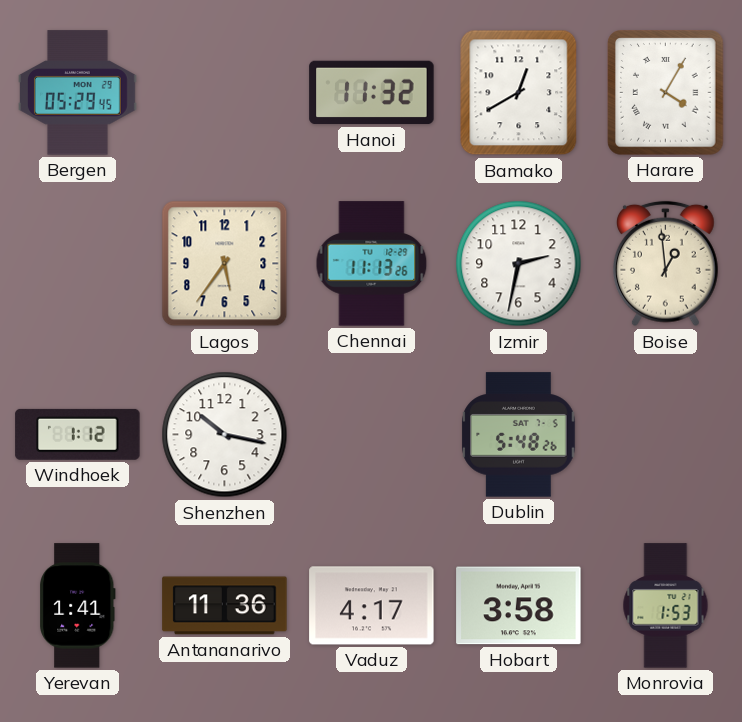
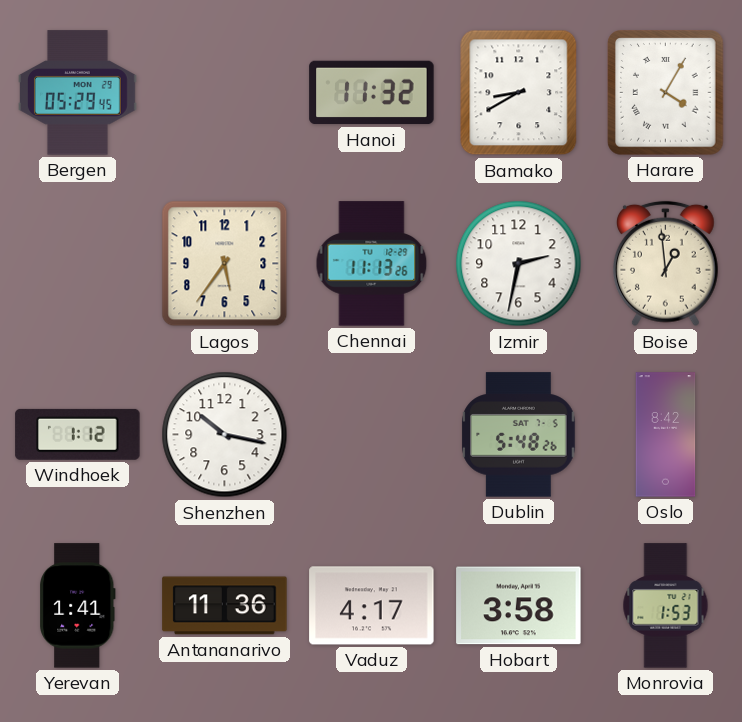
Bamako: 12:40 -> 8:40 (519, 93)
Oslo: none -> 8:42 (666, 435)
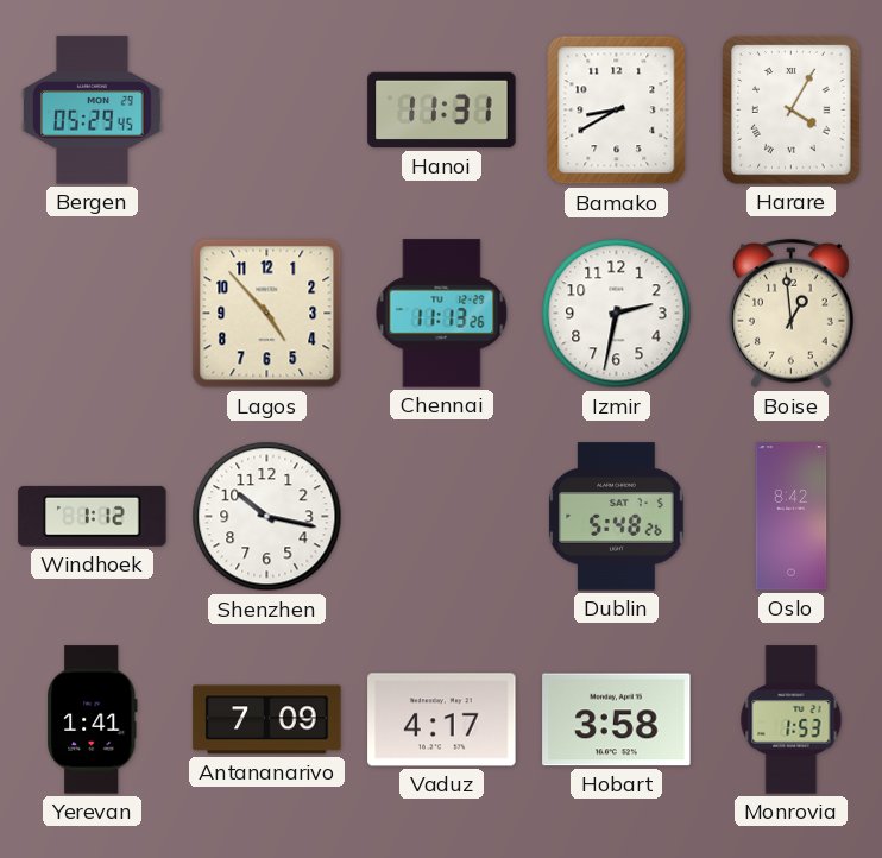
Hanoi: 11:32 -> 11:31 (442, 111)
Lagos: 5:36 -> 4:53 (267, 314)
Antananarivo: 11:36 -> 7:09 (267, 720)
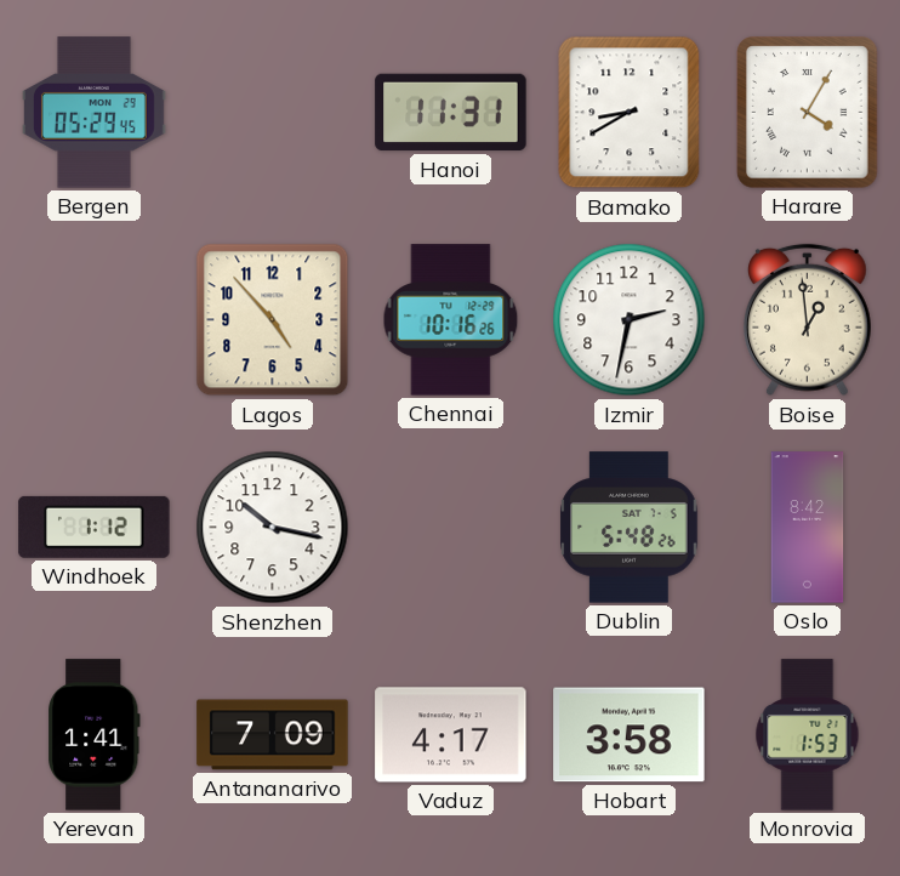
Chennai: 11:13 -> 10:16 (451, 320)
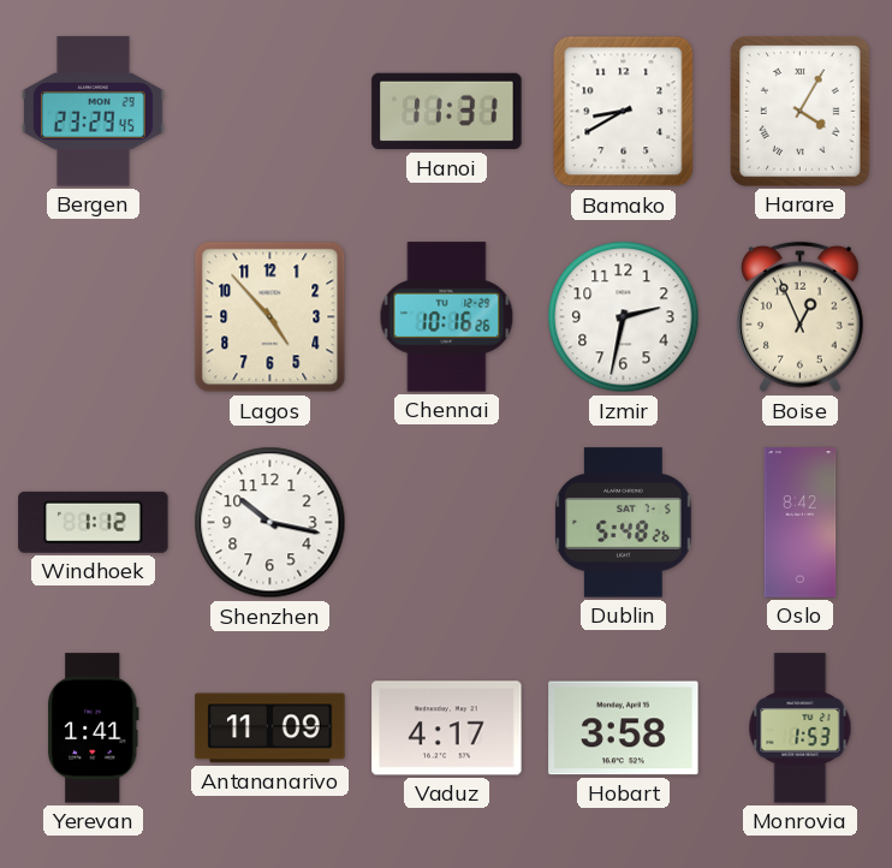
Bergen: 05:29 -> 23:29 (94, 112)
Boise: 12:59 -> 12:56 (801, 317)
Antananarivo: 7:09 -> 11:09 (270, 729)
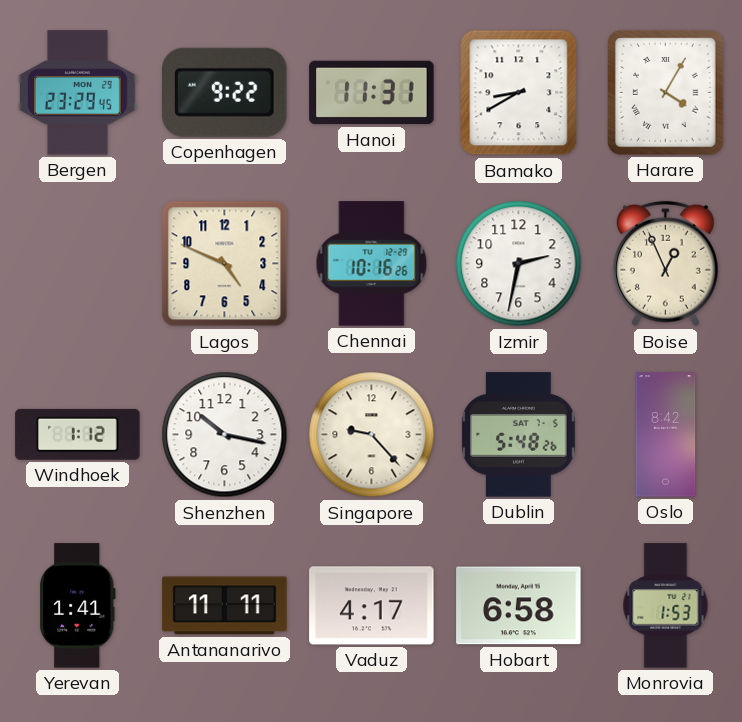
Copenhagen: none -> 9:22 (225, 92)
Lagos: 4:53 -> 4:49 (225, 264)
Singapore: none -> 9:23 (372, 435)
Antananarivo: 11:09 -> 11:11 (225, 606)
Hobart: 3:58 -> 6:58 (519, 606)
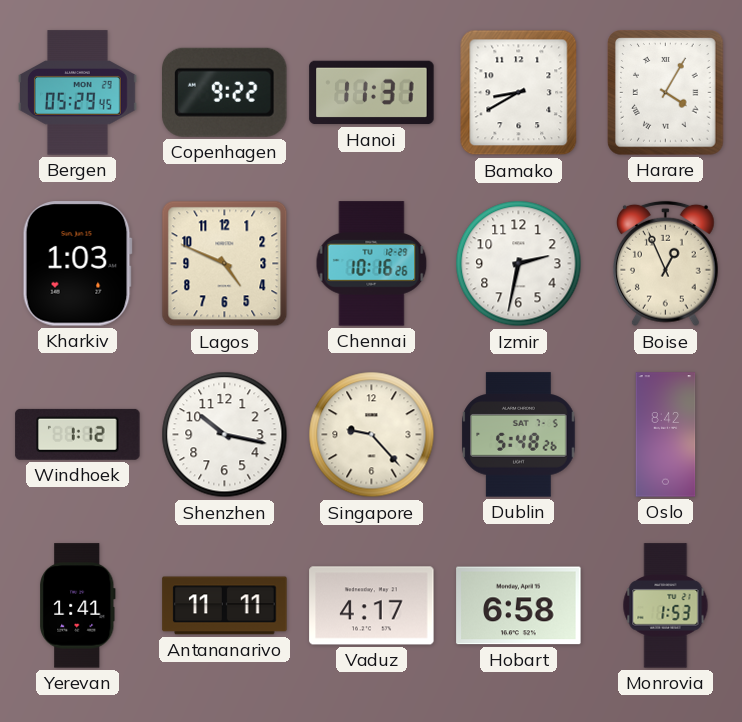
Bergen: 23:29 -> 05:29 (78, 93)
Kharkiv: none -> 1:03 (77, 264)
